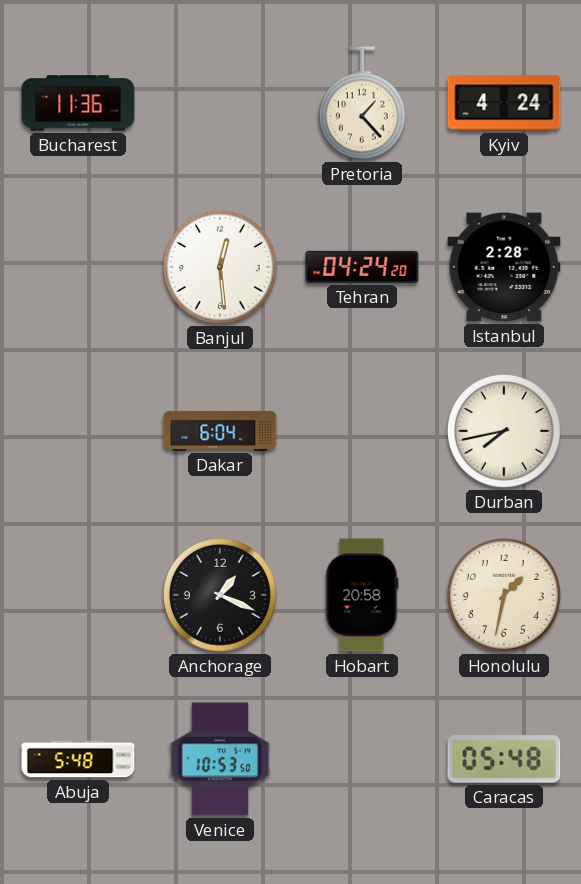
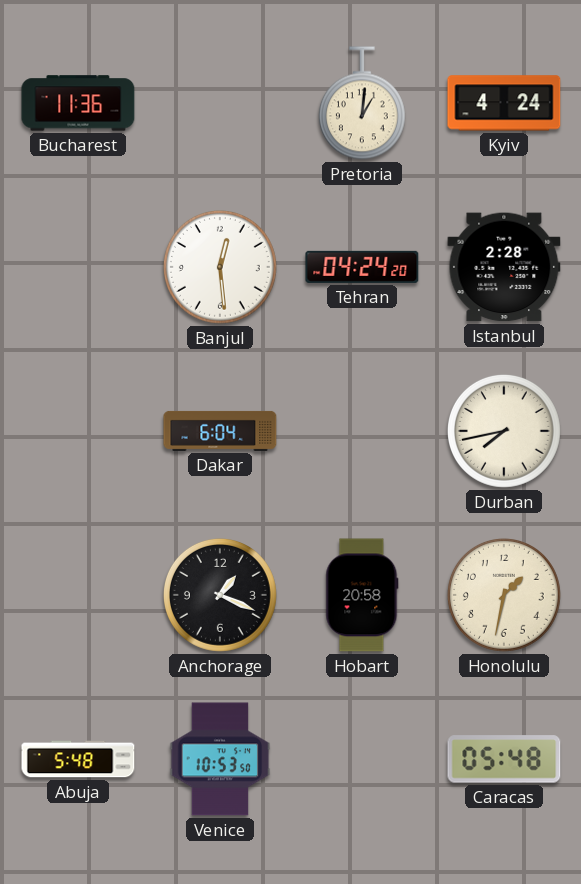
Pretoria: 1:23 -> 1:01 (362, 103)
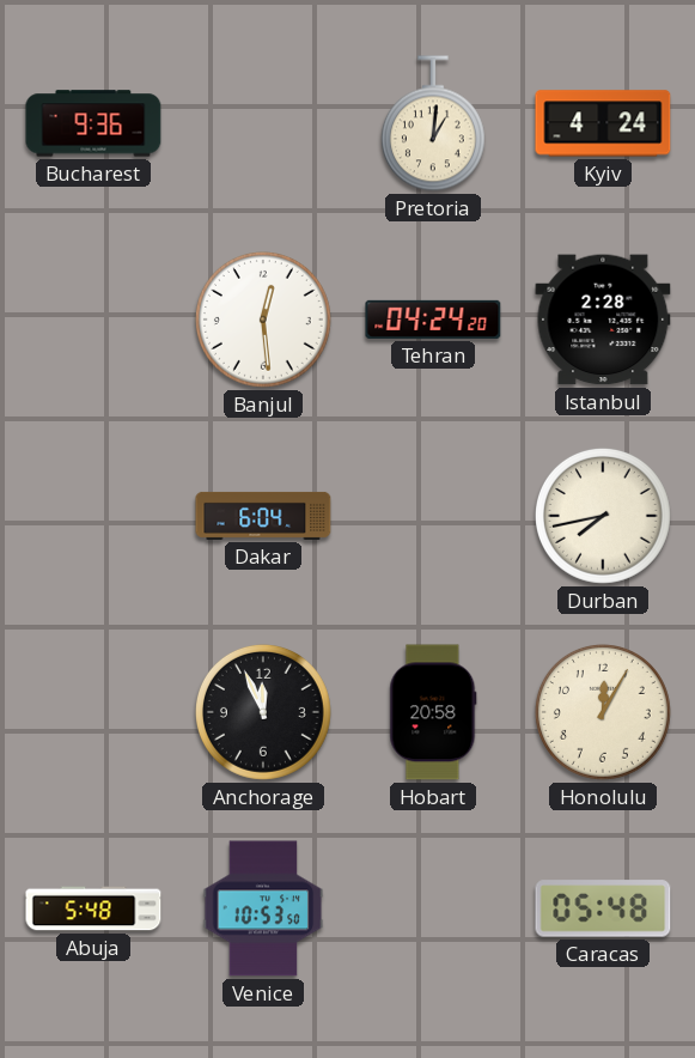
Bucharest: 11:36 -> 9:36 (93, 123)
Anchorage: 1:19 -> 11:56 (263, 712)
Honolulu: 1:32 -> 12:05 (603, 712)
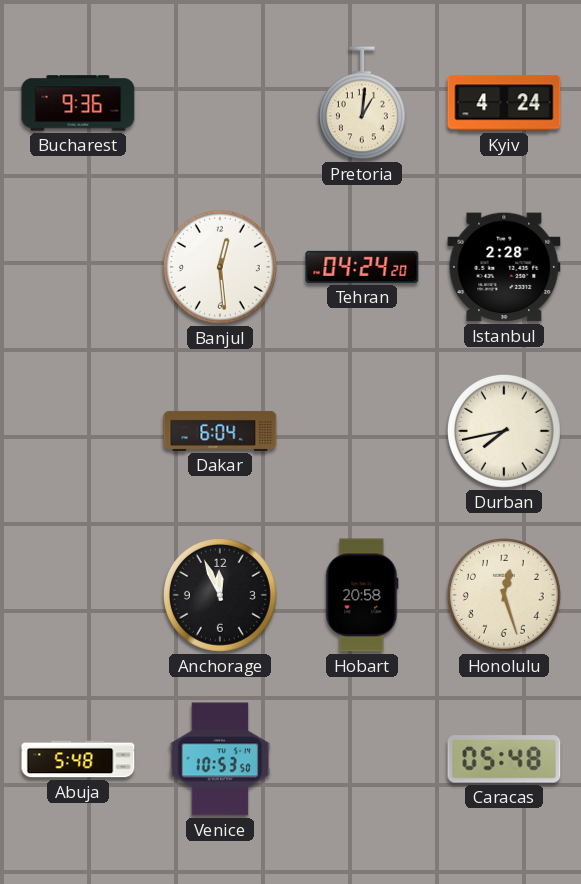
Honolulu: 12:05 -> 12:27 (504, 595)
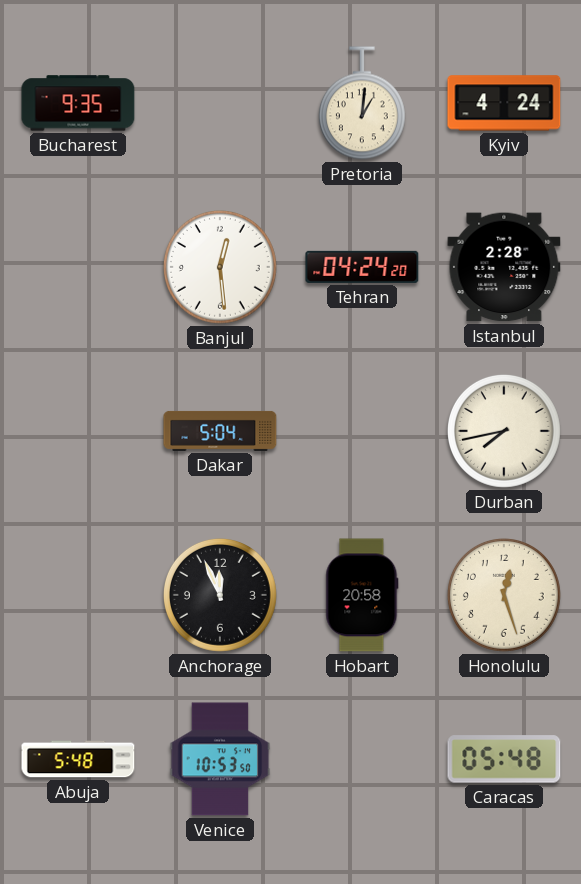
Bucharest: 9:36 -> 9:35 (78, 103)
Dakar: 6:04 -> 5:04 (220, 431)
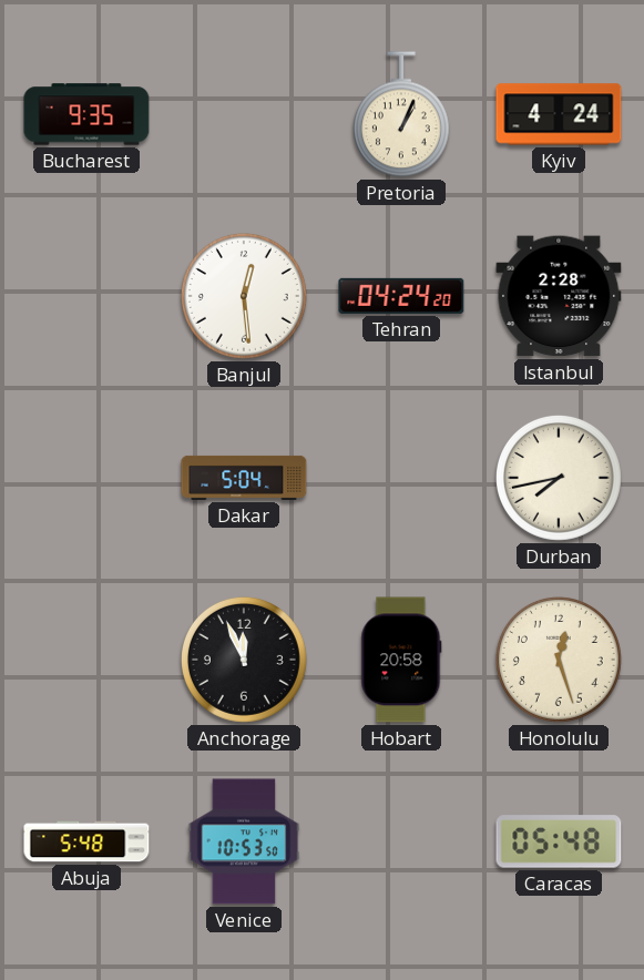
Pretoria: 1:01 -> 1:04 (401, 114)
